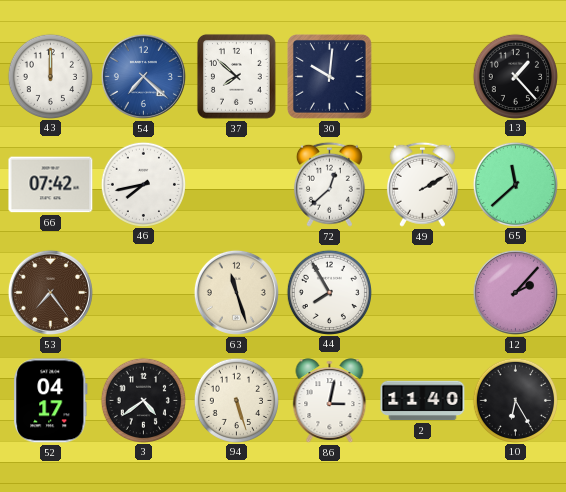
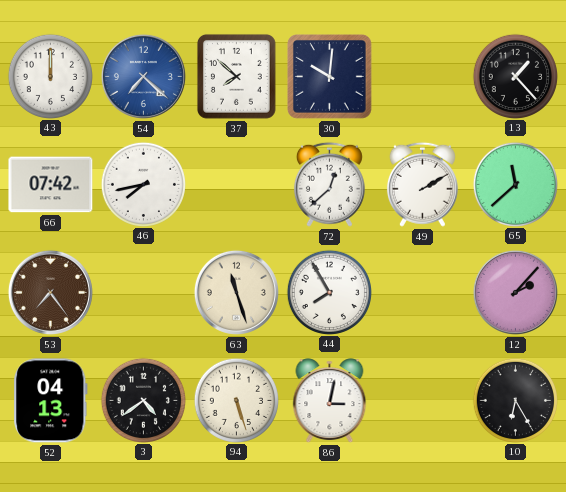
52: 04:17 -> 04:13 (51, 401)
2: 11:40 -> none (423, 401)
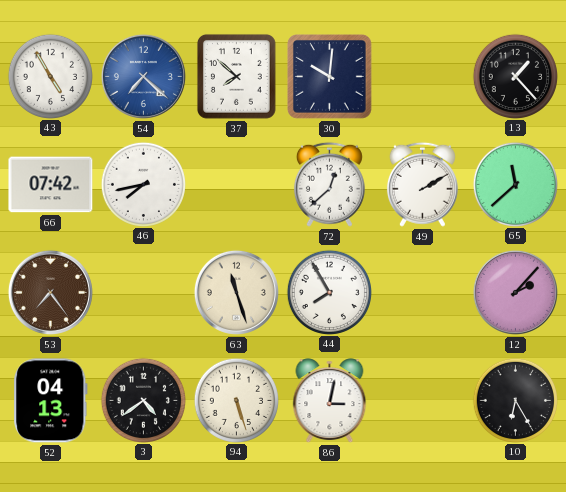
43: 12:00 -> 4:55 (50, 76)
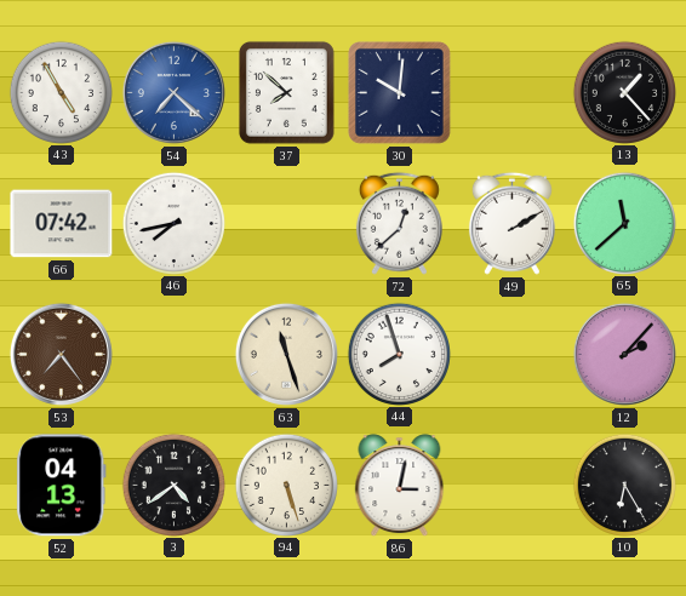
44: 7:55 -> 7:57 (399, 354)
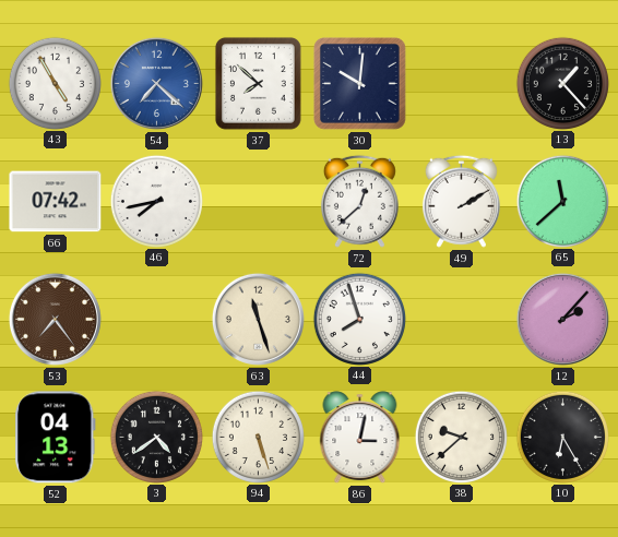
38: none -> 9:38 (461, 437)
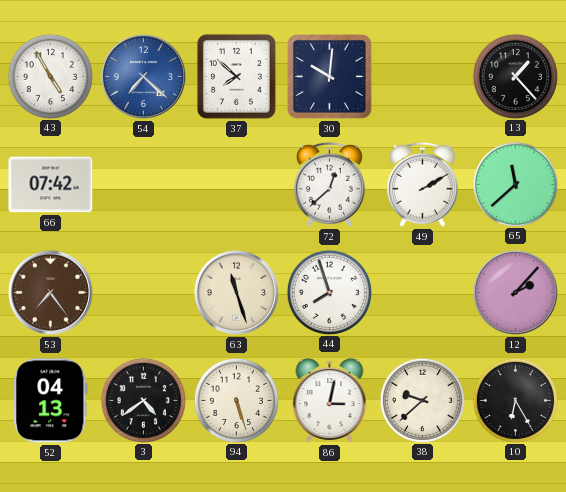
46: 7:43 -> none (156, 201)
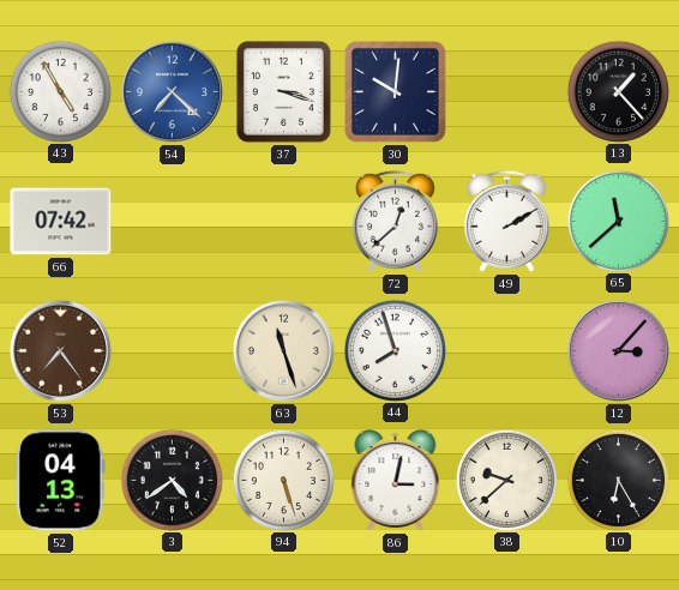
37: 7:52 -> 3:18 (283, 91)
12: 2:07 -> 3:07 (618, 350)
